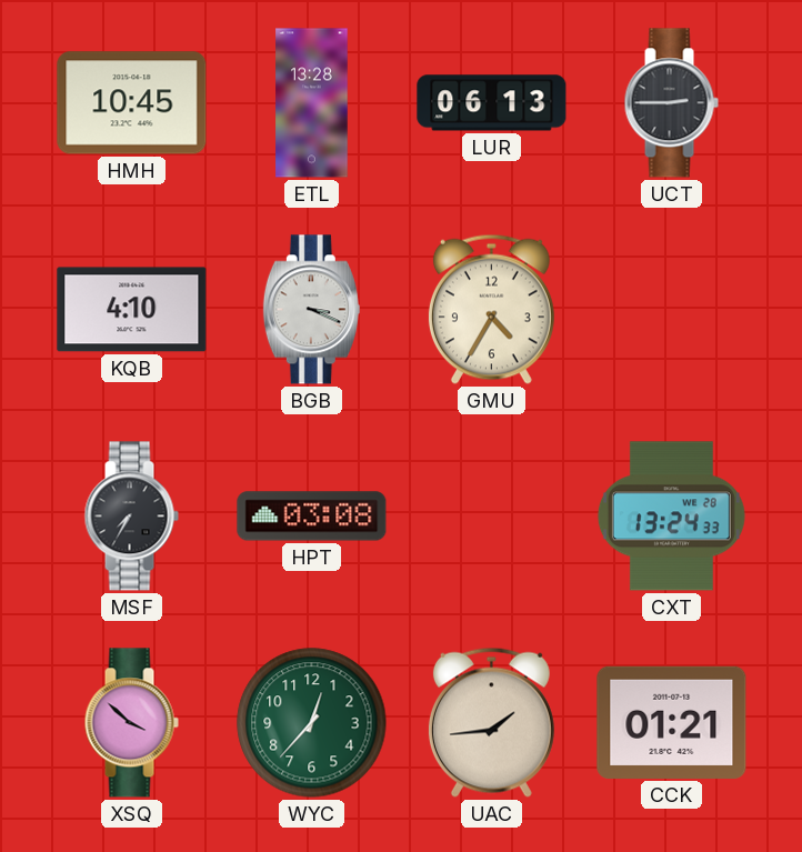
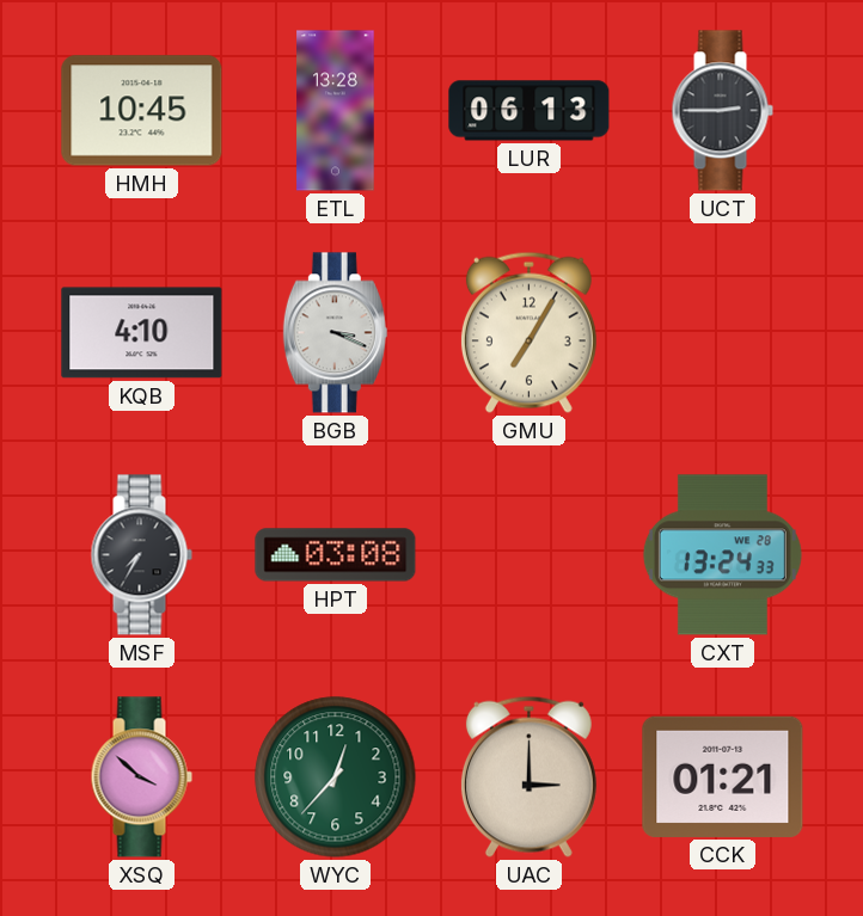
GMU: 4:35 -> 7:05 (528, 332)
UAC: 1:44 -> 3:00 (528, 776)
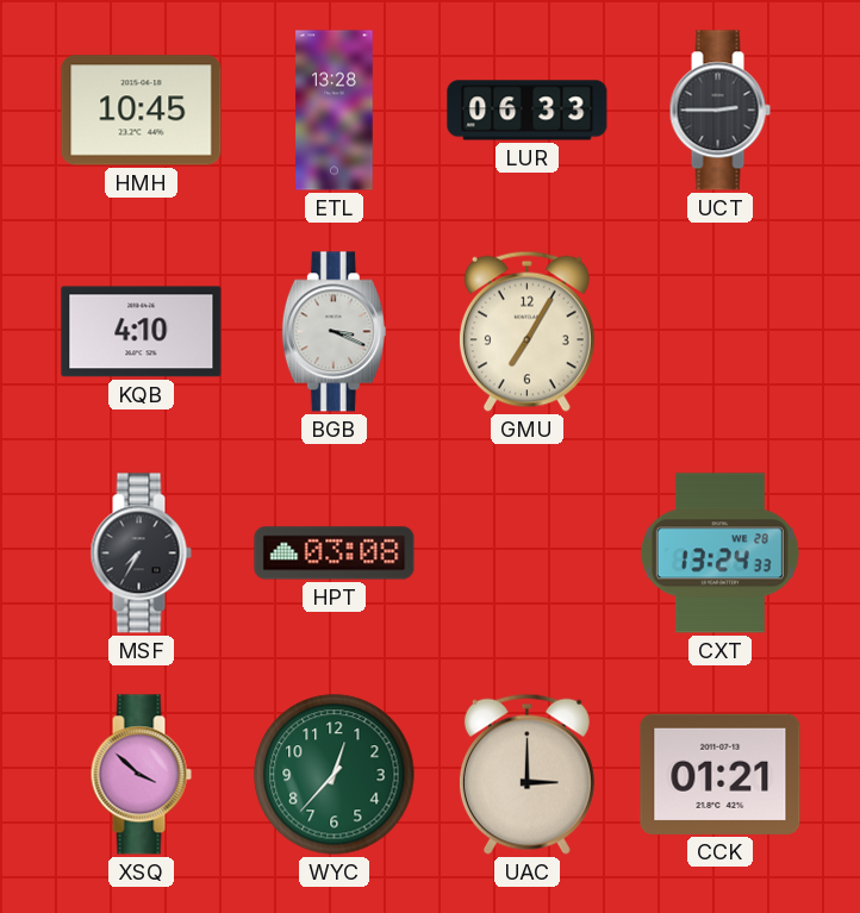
LUR: 06:13 -> 06:33 (528, 111)
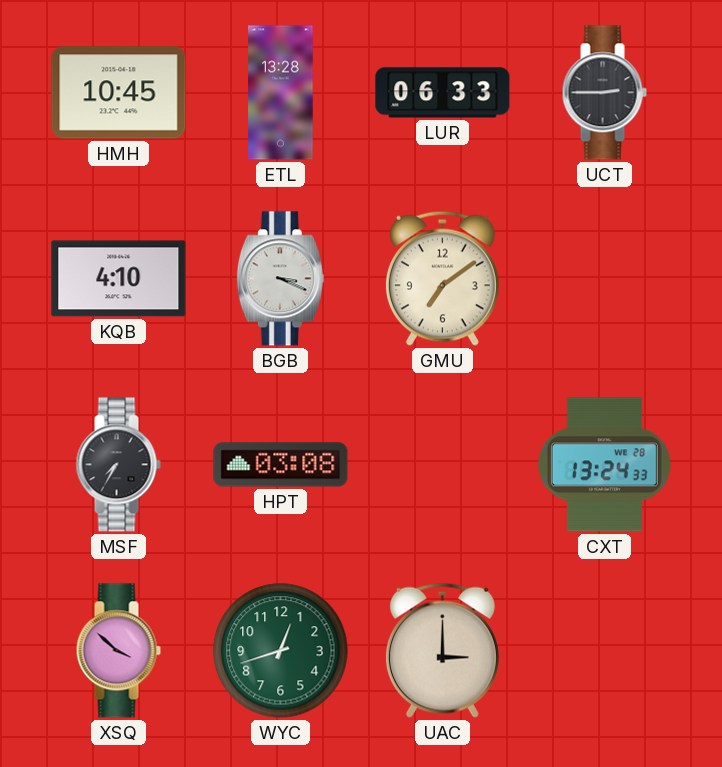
GMU: 7:05 -> 7:09 (442, 278)
WYC: 12:37 -> 12:42 (281, 651)
CCK: 01:21 -> none (721, 774)
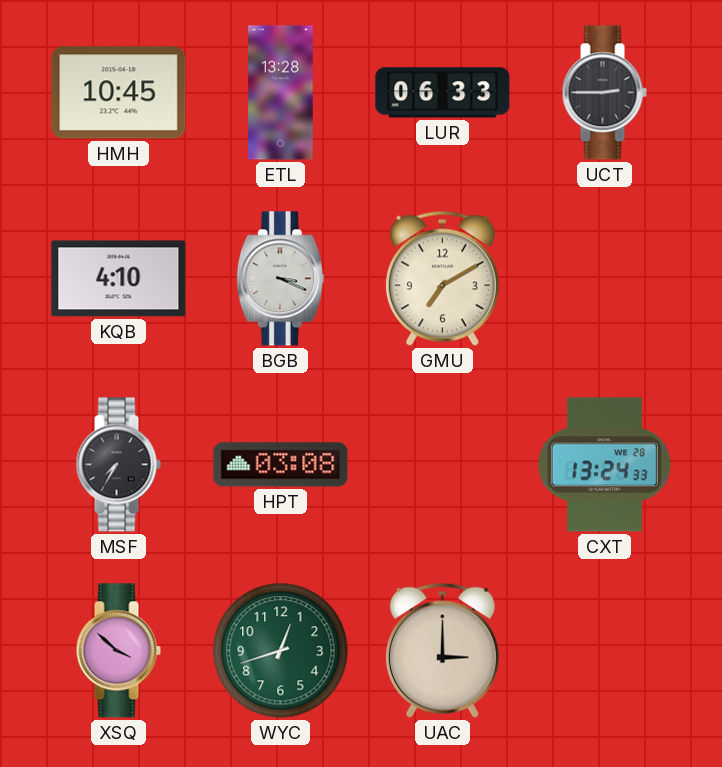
GMU: 7:09 -> 7:10 (442, 278)
